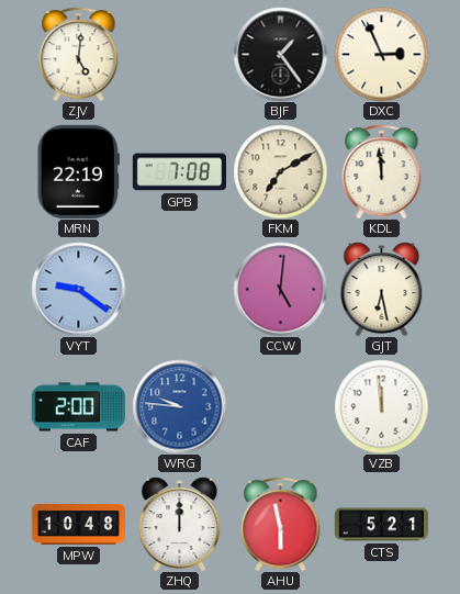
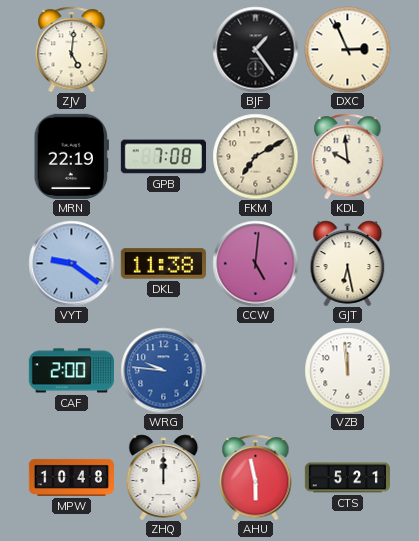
KDL: 11:59 -> 9:59 (348, 156)
DKL: none -> 11:38 (163, 264)
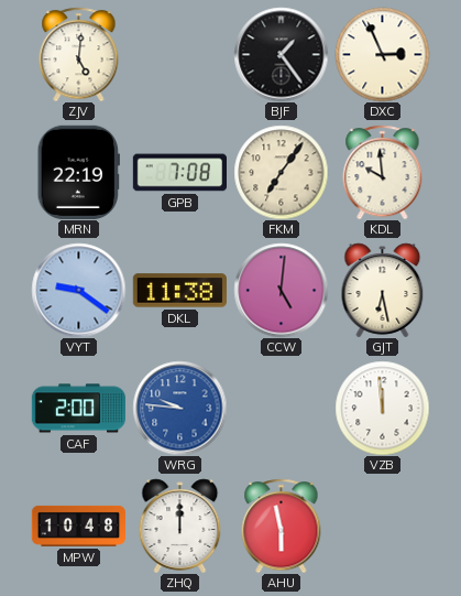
FKM: 7:10 -> 7:06 (281, 172)
CTS: 5:21 -> none (347, 478)
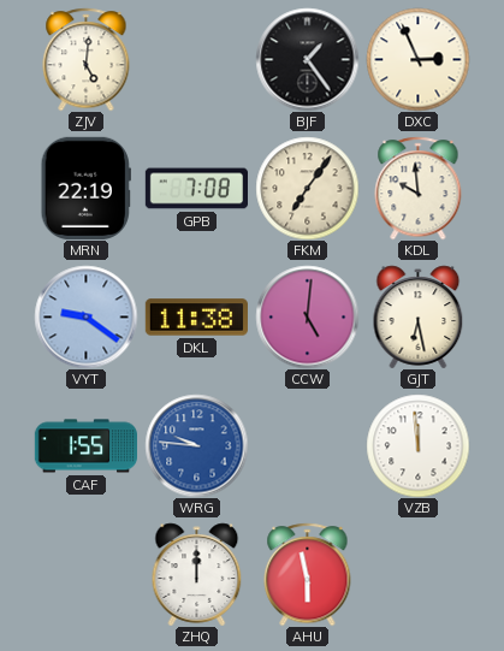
CAF: 2:00 -> 1:55 (85, 446)
MPW: 10:48 -> none (78, 525)
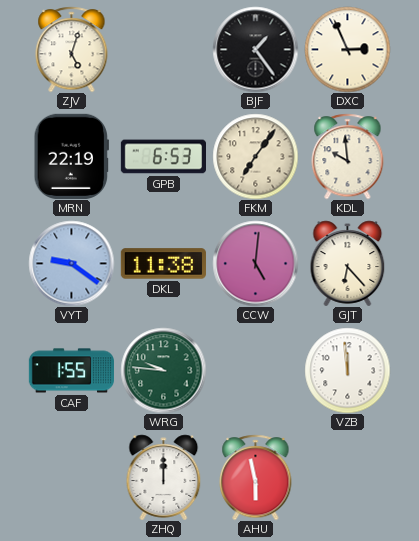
ZJV: 5:01 -> 5:03 (72, 49)
GPB: 7:08 -> 6:53 (163, 157)
GJT: 6:28 -> 6:23 (348, 263)
WRG dial: blue -> green (163, 370)
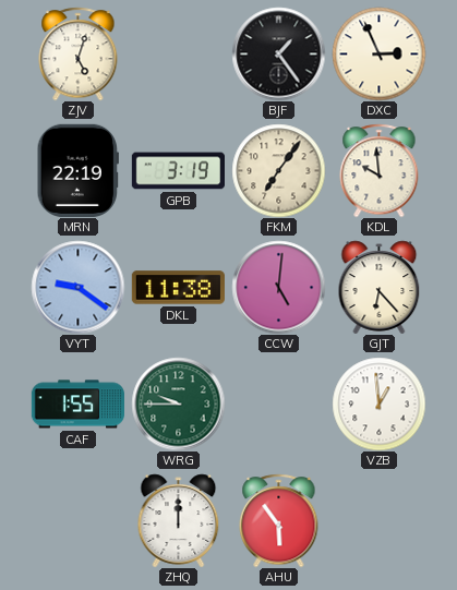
GPB: 6:53 -> 3:19 (178, 171)
WRG: 9:46 -> 9:45 (178, 404)
VZB: 11:59 -> 12:59 (378, 404)
AHU: 5:58 -> 5:54 (279, 520)
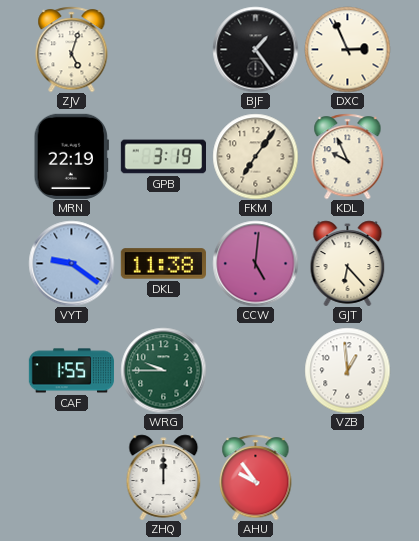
KDL: 9:59 -> 9:56 (348, 156)
AHU: 5:54 -> 9:54 (256, 477)
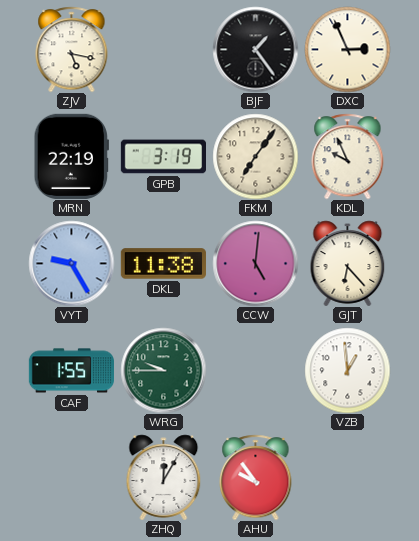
ZJV: 5:03 -> 5:17 (72, 49)
VYT: 9:21 -> 9:25 (71, 263)
ZHQ: 12:00 -> 12:05 (164, 477)
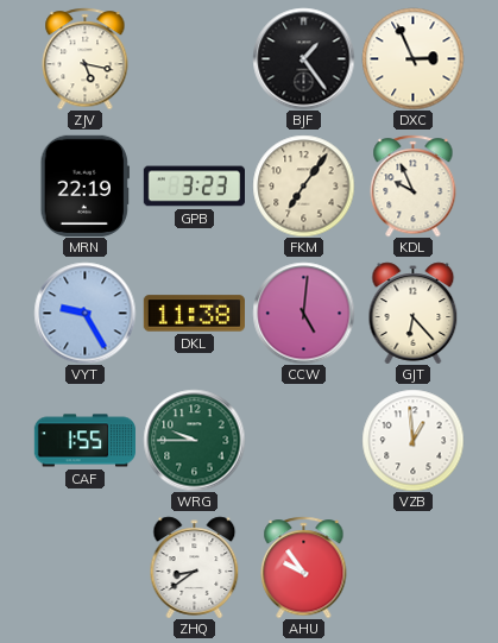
GPB: 3:19 -> 3:23 (194, 187)
ZHQ: 12:05 -> 8:39 (195, 567)
